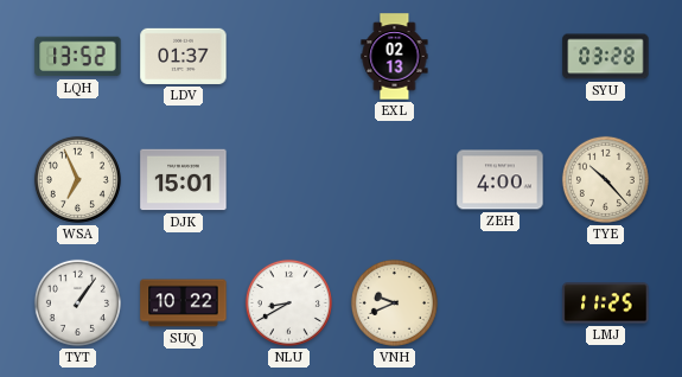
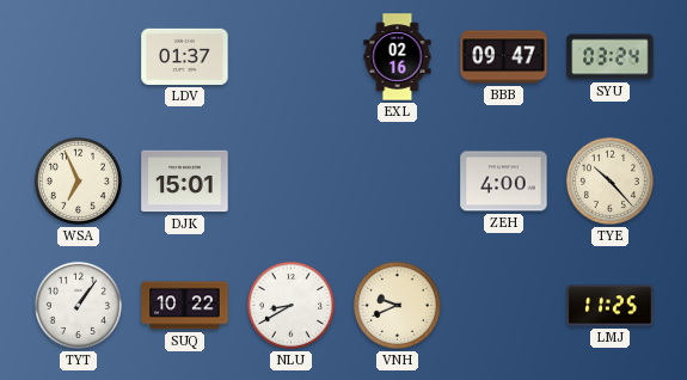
LQH: 13:52 -> none (78, 57)
EXL: 02:13 -> 02:16 (398, 57)
BBB: none -> 09:47 (504, 57)
SYU: 03:28 -> 03:24 (611, 57)
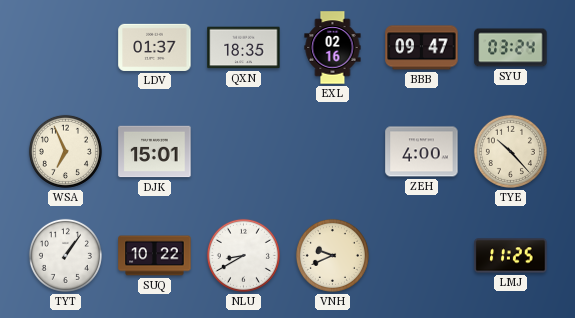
QXN: none -> 18:35 (244, 48)
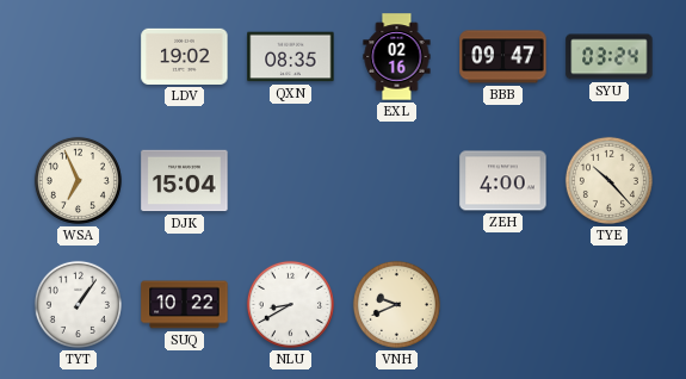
LDV: 01:37 -> 19:02 (185, 56)
QXN: 18:35 -> 08:35 (291, 57)
DJK: 15:01 -> 15:04 (185, 181)
LMJ: 11:25 -> none (511, 256)
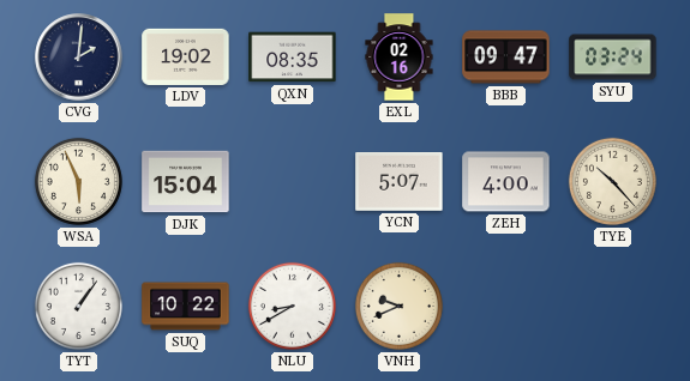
CVG: none -> 2:01 (79, 58)
WSA: 6:56 -> 5:56 (78, 181)
YCN: none -> 5:07 (400, 182)
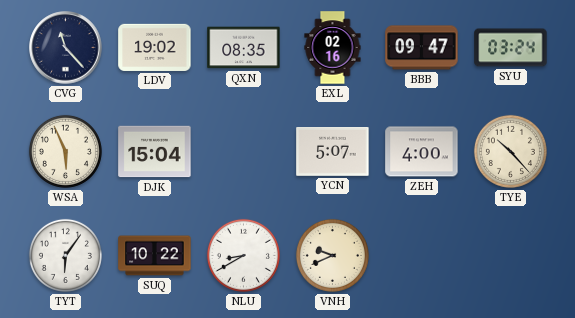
CVG: 2:01 -> 11:23 (66, 48)
TYT: 1:06 -> 6:06 (65, 255)
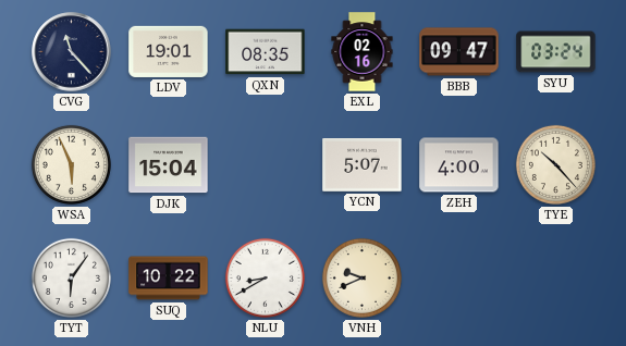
LDV: 19:02 -> 19:01 (169, 51)
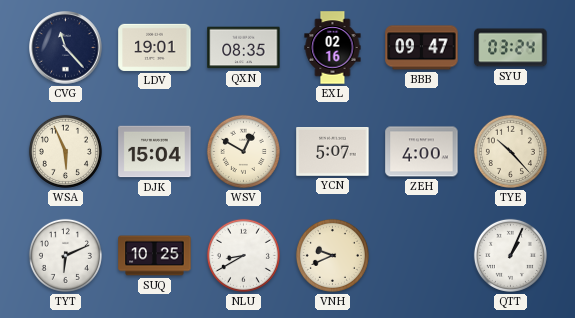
WSV: none -> 12:50 (243, 151)
TYT: 6:06 -> 6:11 (65, 255)
SUQ: 10:22 -> 10:25 (155, 256)
QTT: none -> 1:04 (510, 255)
